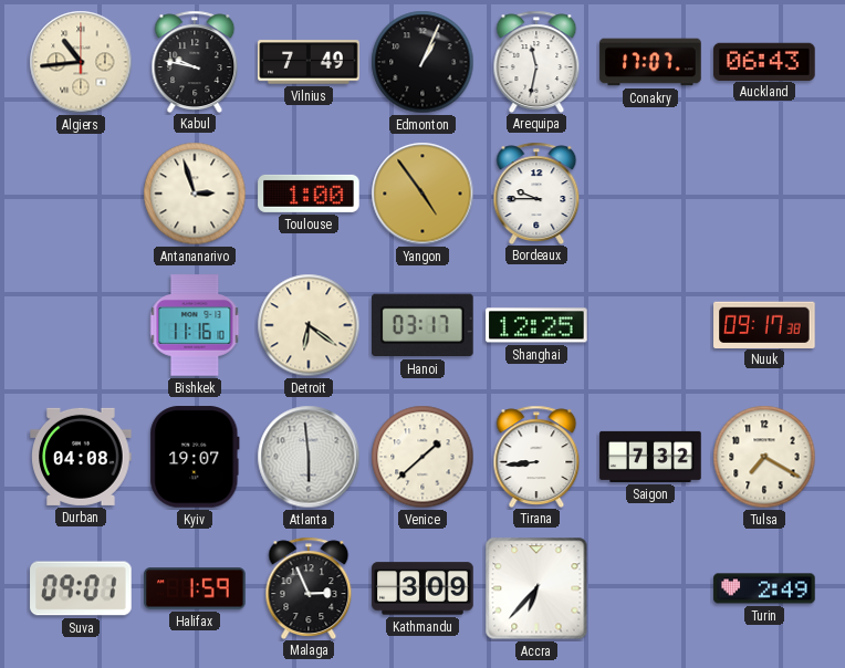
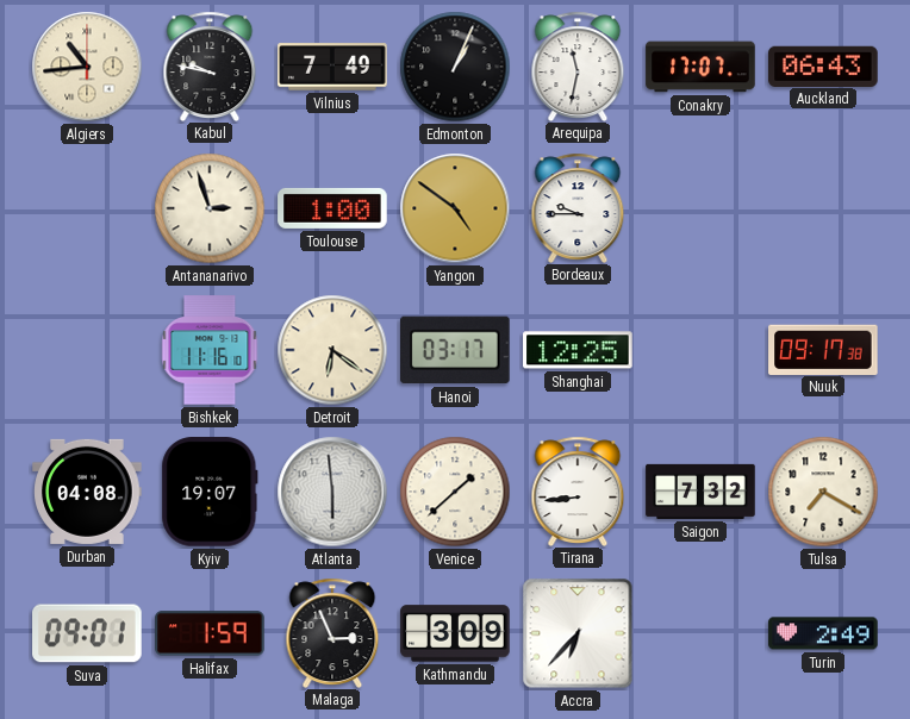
Yangon: 4:54 -> 4:51 (455, 208)
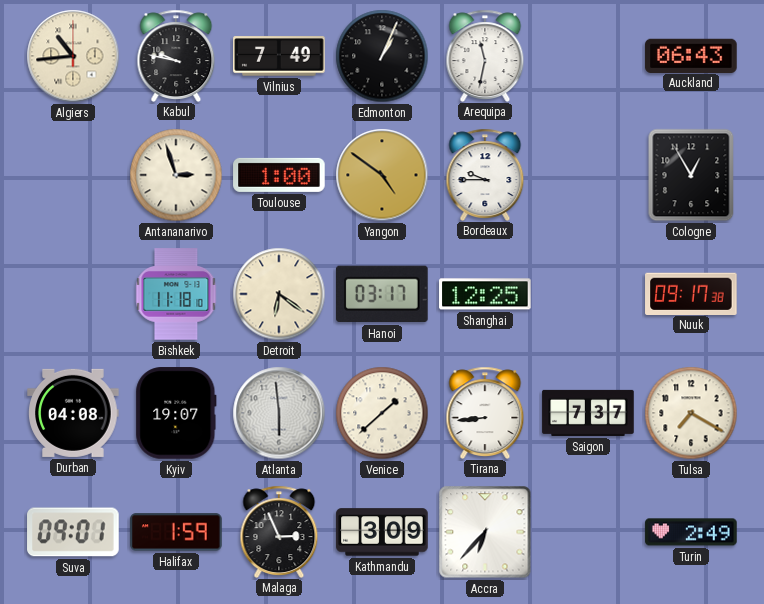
Conakry: 17:07 -> none (700, 67)
Cologne: none -> 12:55 (691, 175)
Bishkek: 11:16 -> 11:18 (176, 294)
Saigon: 7:32 -> 7:37 (588, 413)
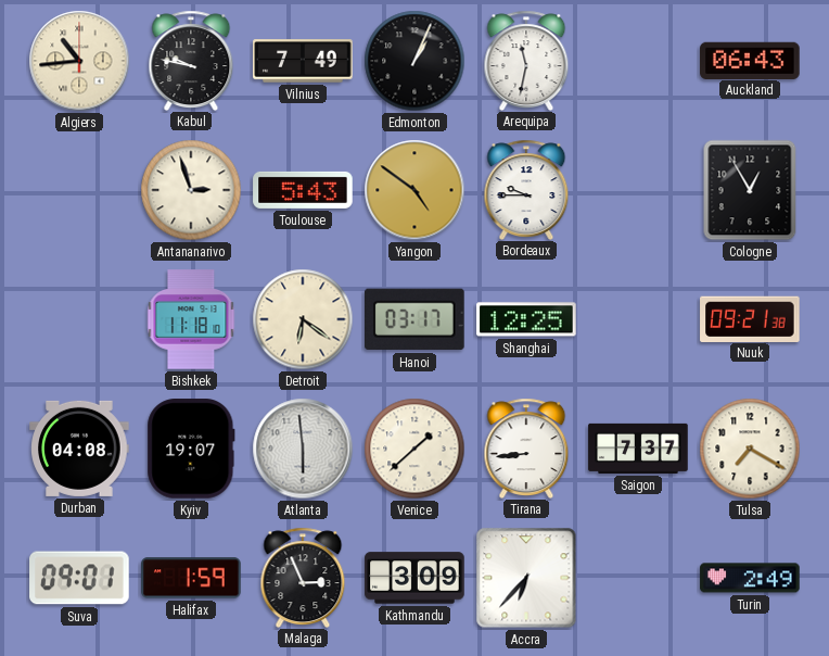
Toulouse: 1:00 -> 5:43 (303, 190)
Nuuk: 09:17 -> 09:21 (750, 318)
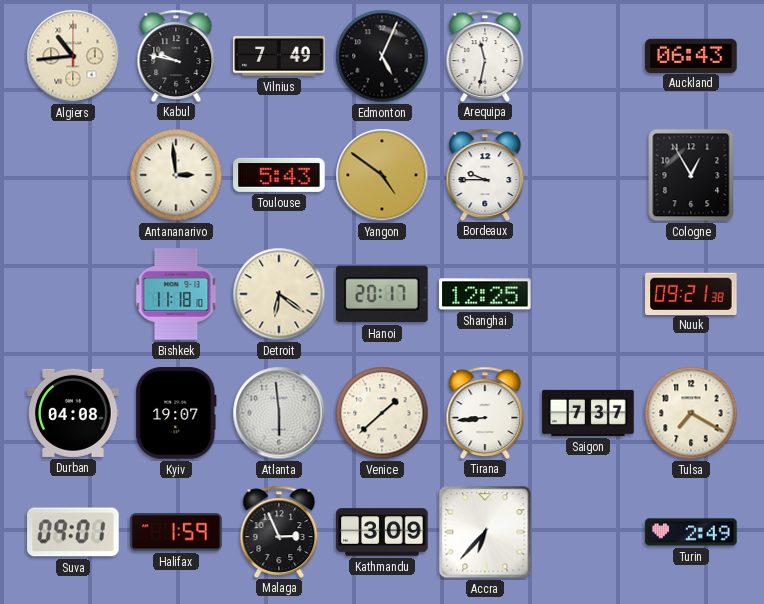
Edmonton: 1:04 -> 5:04 (382, 56)
Antananarivo: 2:57 -> 2:59 (176, 175)
Hanoi: 03:17 -> 20:17 (383, 294)
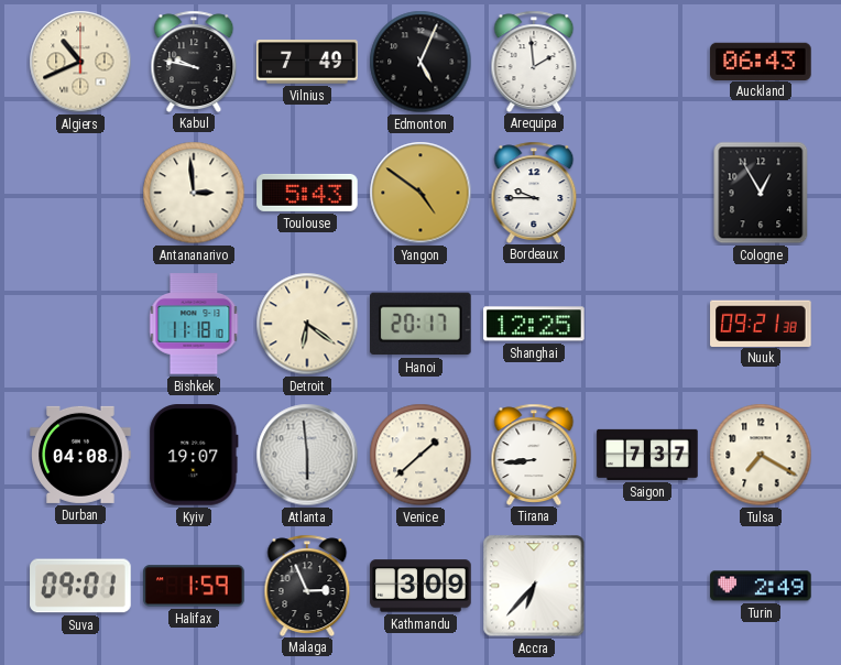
Algiers: 10:44 -> 10:41 (80, 62)
Arequipa: 11:32 -> 1:59 (534, 61)
